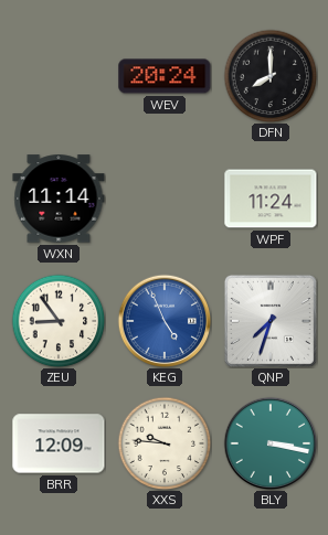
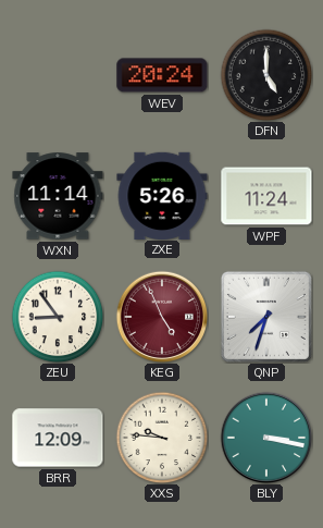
DFN: 8:00 -> 5:00 (266, 75)
ZXE: none -> 5:26 (162, 195)
KEG dial: blue -> burgundy (162, 317)
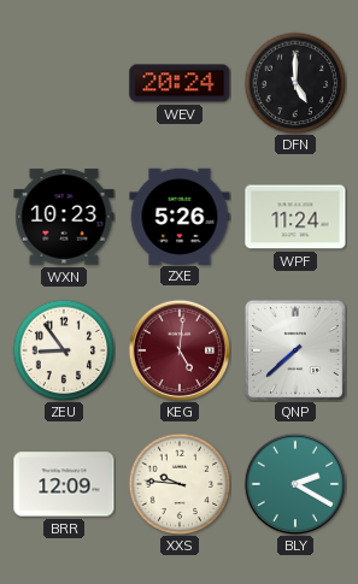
WXN: 11:14 -> 10:23 (64, 217)
KEG: 4:56 -> 5:01 (180, 350)
QNP: 7:33 -> 7:38 (295, 350)
BLY: 3:17 -> 2:20 (295, 484)
